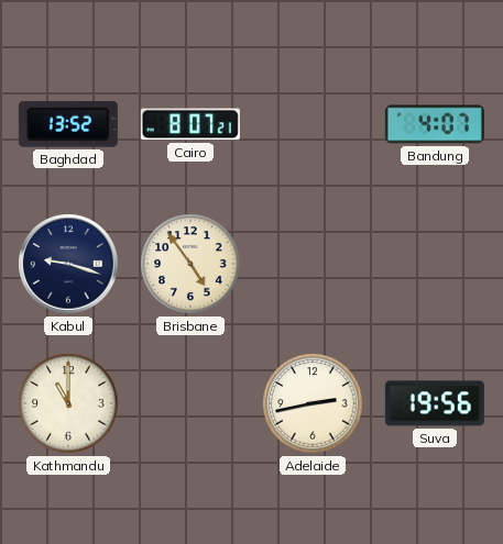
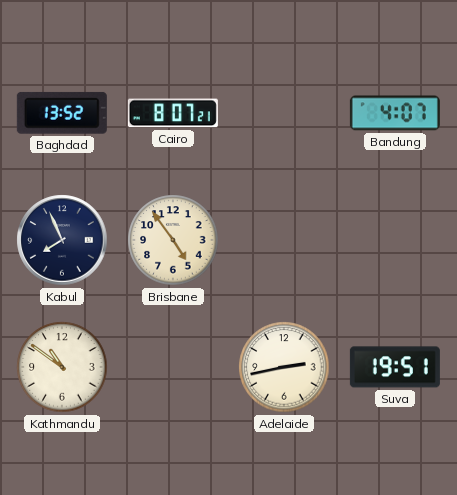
Kabul: 9:18 -> 7:56 (62, 240)
Kathmandu: 11:00 -> 10:51 (62, 367)
Suva: 19:56 -> 19:51 (395, 367)
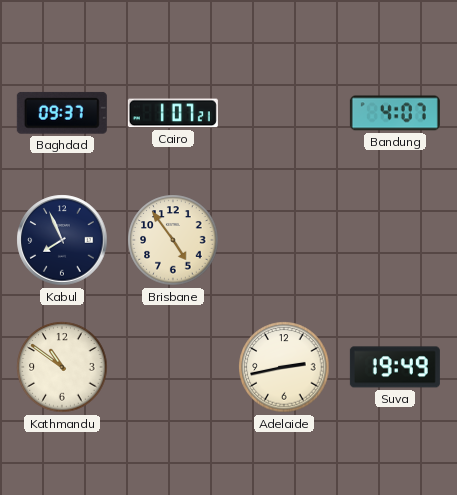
Baghdad: 13:52 -> 09:37 (62, 113)
Cairo: 8:07 -> 1:07 (173, 113)
Suva: 19:51 -> 19:49 (395, 367)
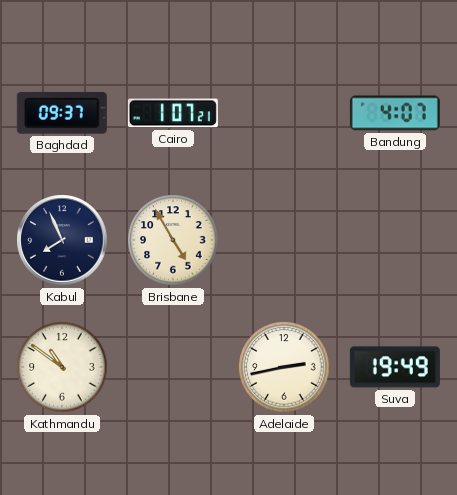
Brisbane: 4:54 -> 4:55 (173, 240)
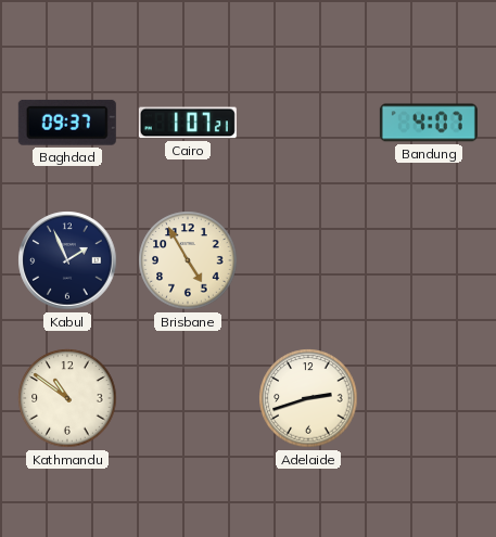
Kabul: 7:56 -> 1:56 (67, 260)
Adelaide: 2:43 -> 2:42 (308, 398)
Suva: 19:49 -> none (395, 367)
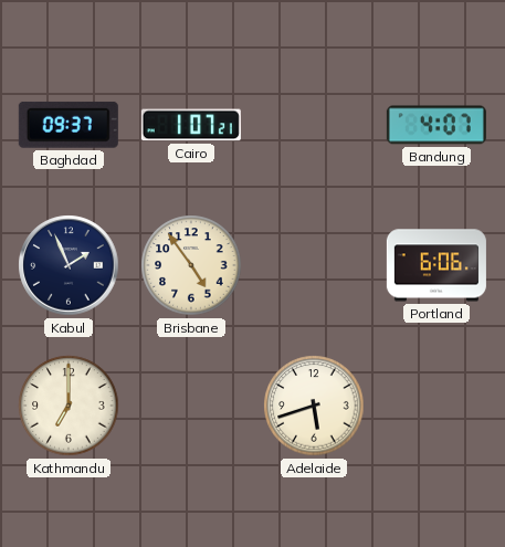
Brisbane: 4:55 -> 4:54 (191, 265)
Portland: none -> 6:06 (436, 265)
Kathmandu: 10:51 -> 7:00 (69, 406)
Adelaide: 2:42 -> 5:42 (314, 406)
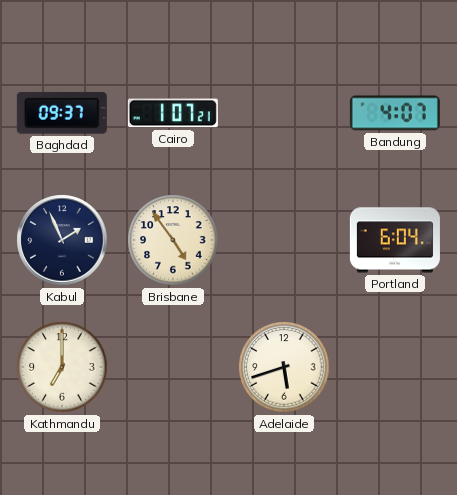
Portland: 6:06 -> 6:04 (395, 240)
